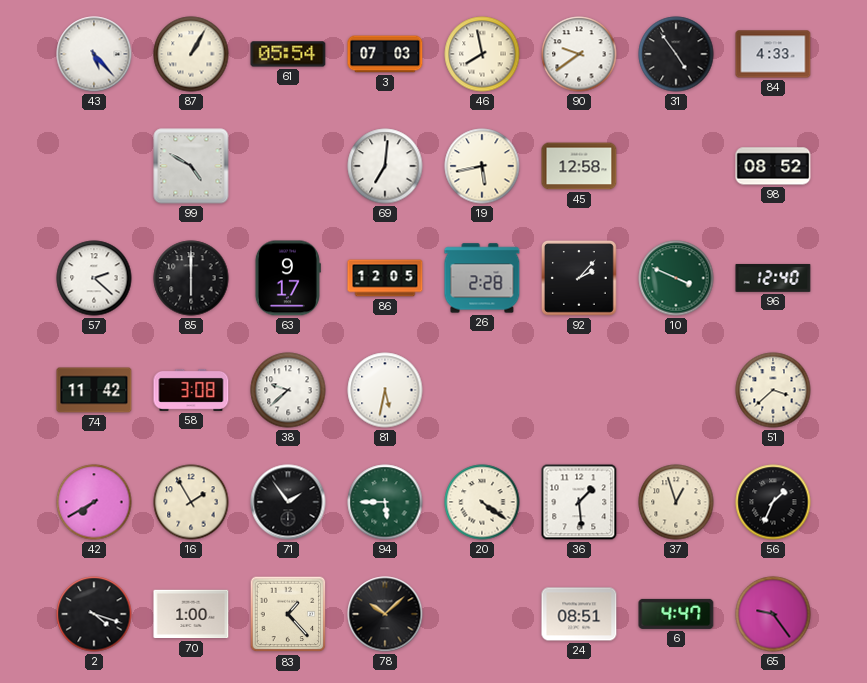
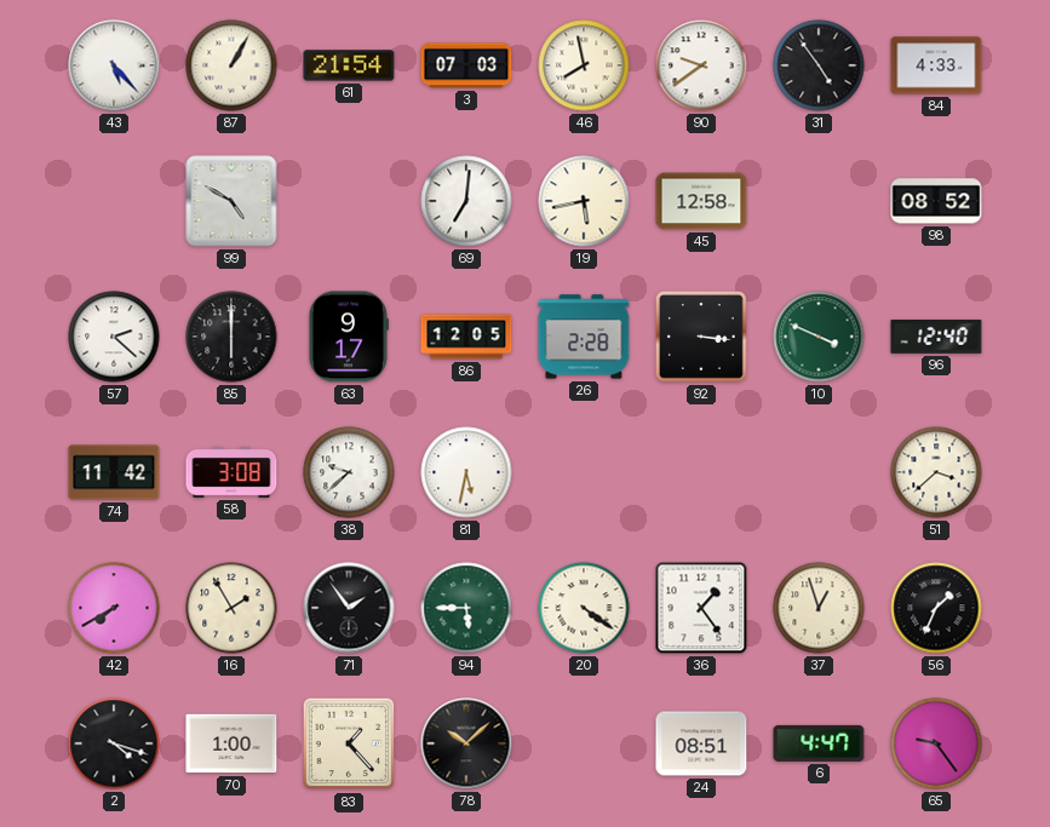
61: 05:54 -> 21:54 (349, 65)
92: 2:07 -> 3:16 (702, 338)
36: 1:29 -> 1:24 (701, 608)
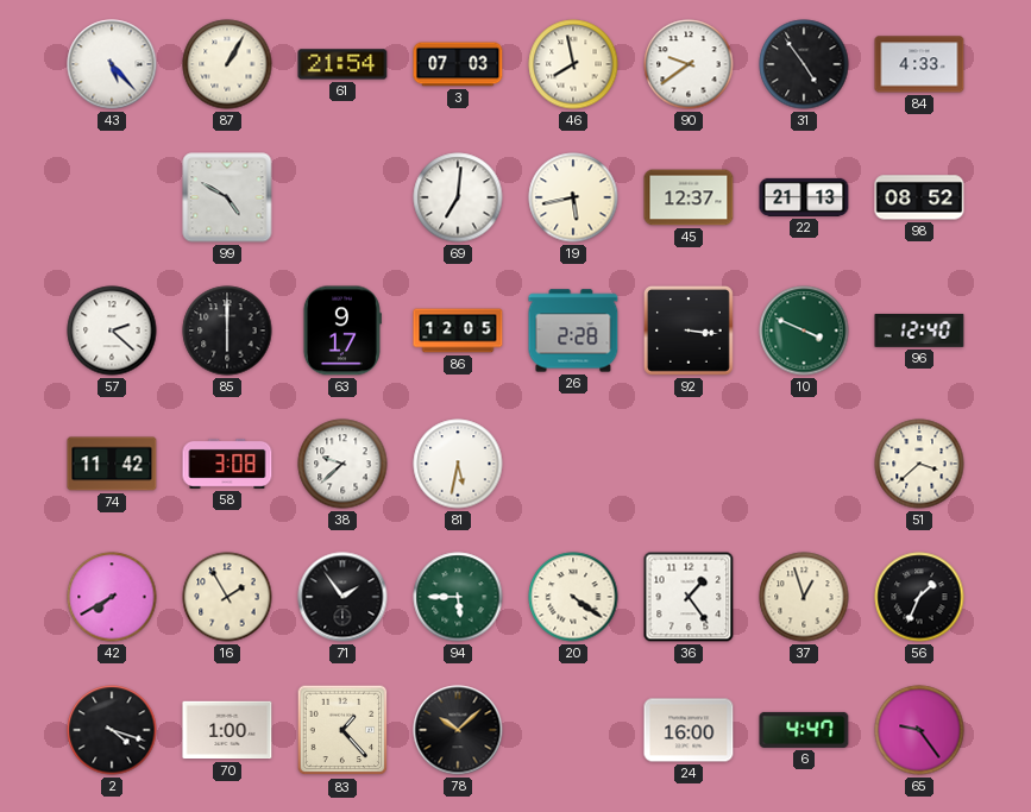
45: 12:58 -> 12:37 (689, 197)
22: none -> 21:13 (804, 197)
24: 08:51 -> 16:00 (689, 730)
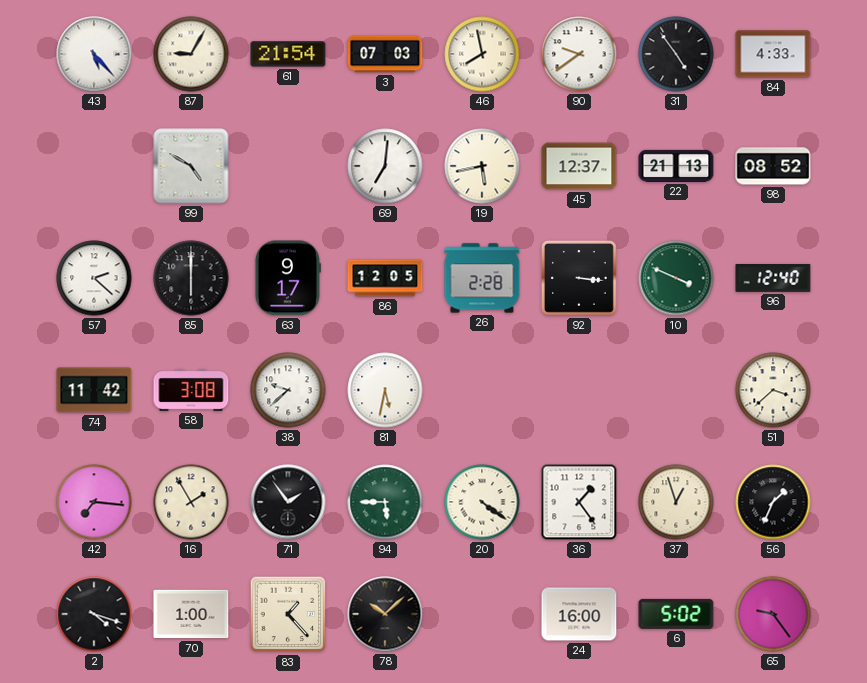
87: 1:05 -> 9:05 (191, 54)
42: 7:40 -> 7:16 (94, 502)
6: 4:47 -> 5:02 (676, 614)
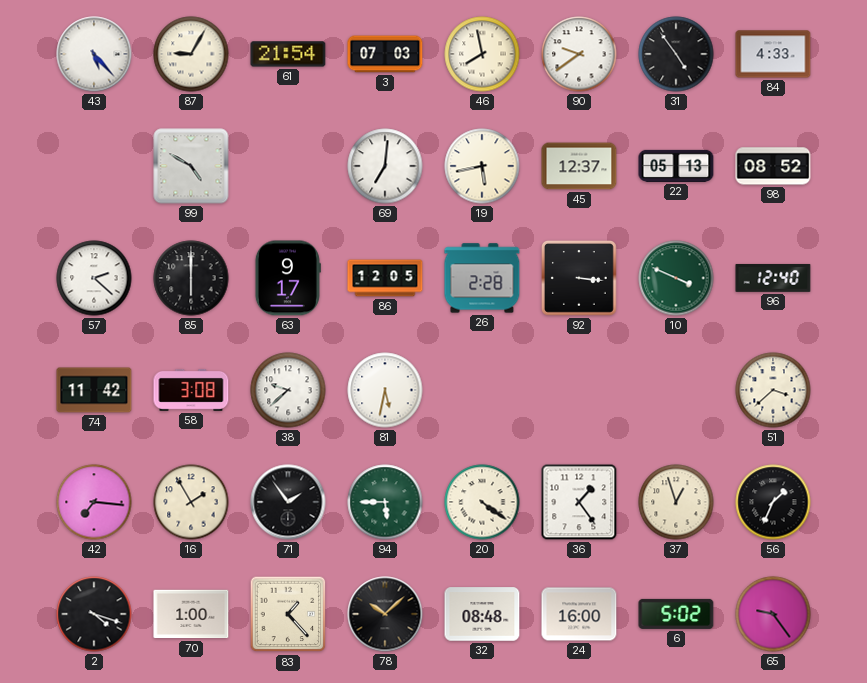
22: 21:13 -> 05:13 (676, 166)
32: none -> 08:48 (482, 614)
